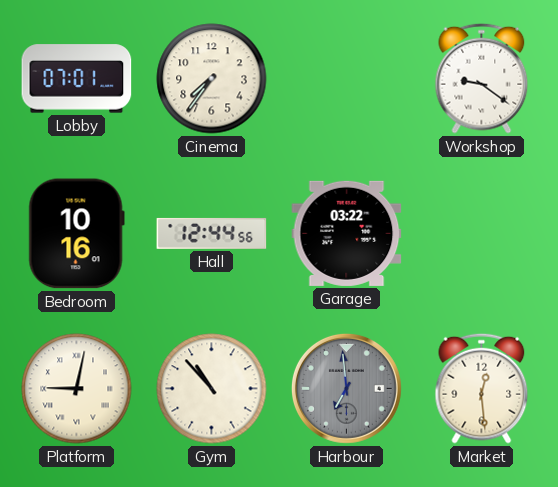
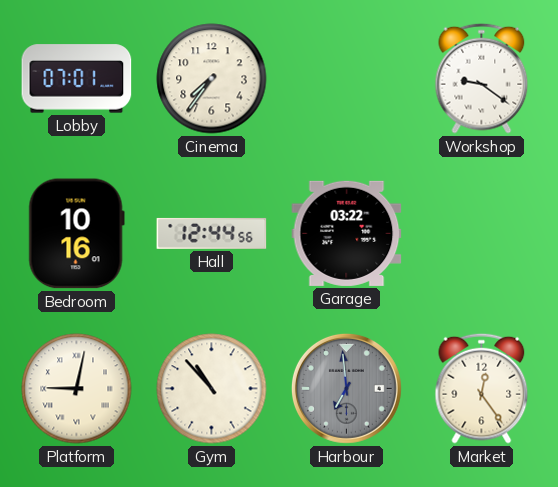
Market: 12:29 -> 12:24 (482, 388)
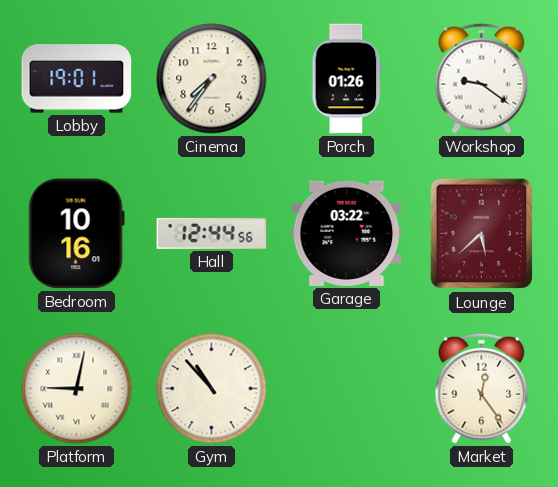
Lobby: 07:01 -> 19:01 (77, 79)
Porch: none -> 01:26 (347, 79)
Lounge: none -> 5:38 (482, 234)
Harbour: 6:59 -> none (346, 388)
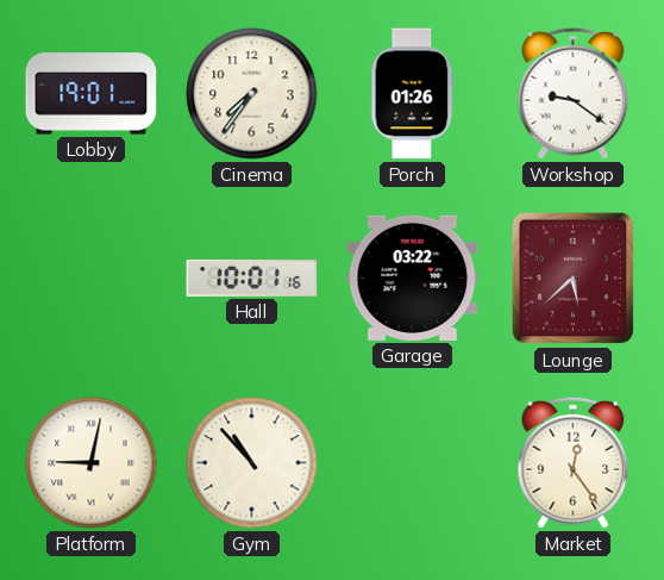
Bedroom: 10:16 -> none (76, 234)
Hall: 12:44 -> 10:01 (252, 277)
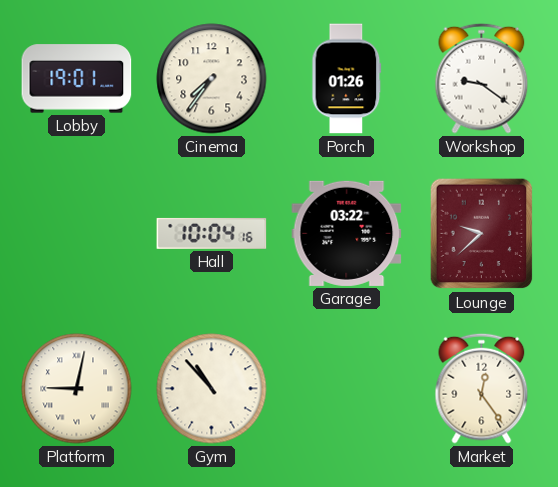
Hall: 10:01 -> 10:04 (212, 233)
Lounge: 5:38 -> 9:38 (482, 234)
